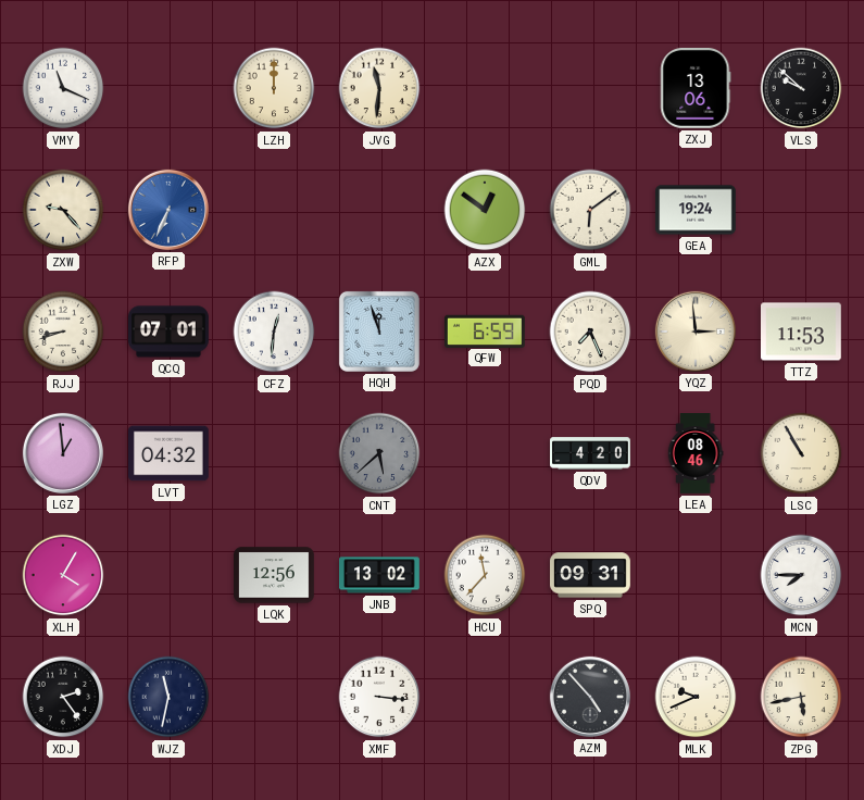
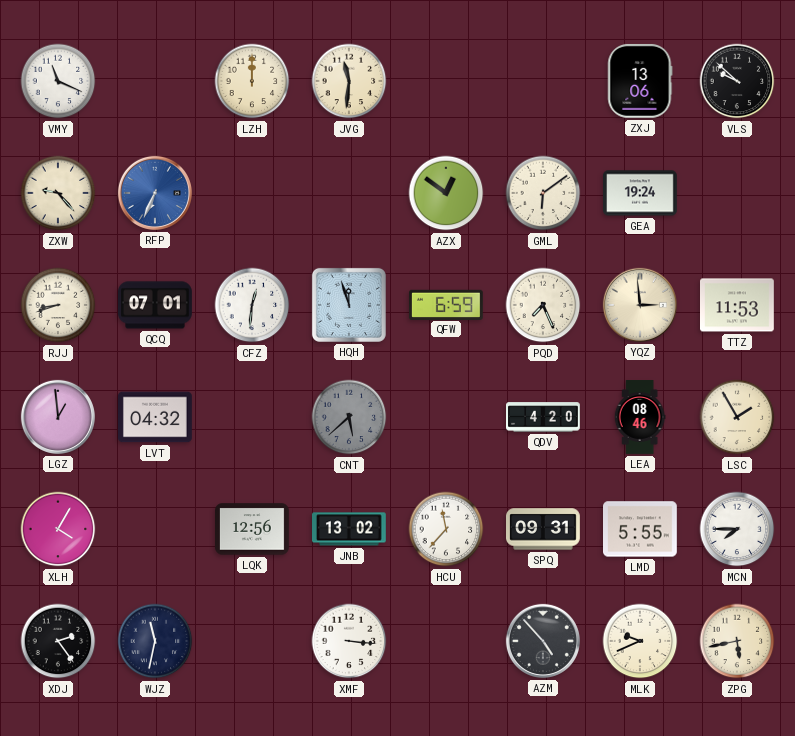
LSC: 10:55 -> 1:55 (737, 417)
LMD: none -> 5:55 (641, 529)
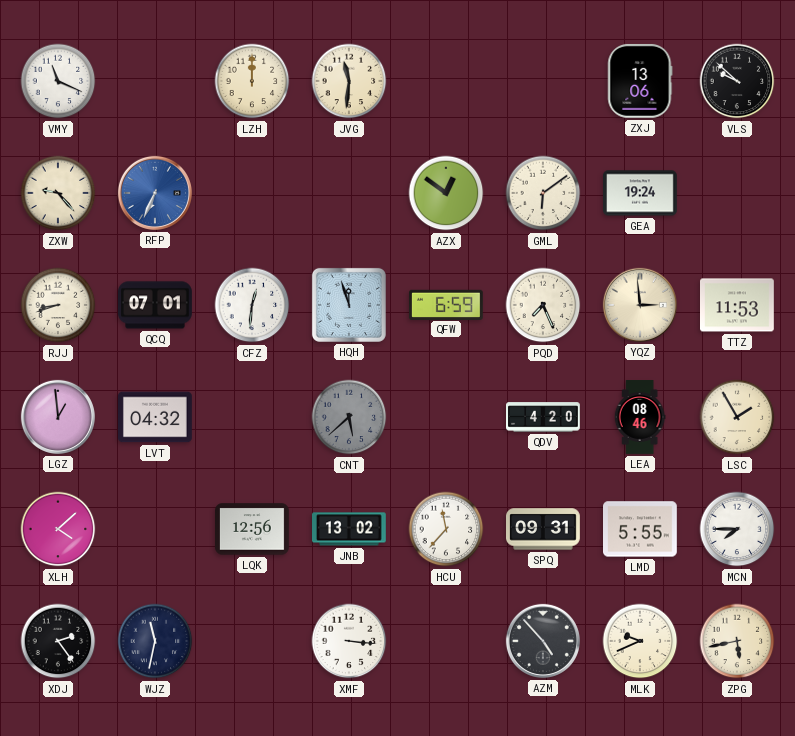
XLH: 4:05 -> 4:08 (58, 529)
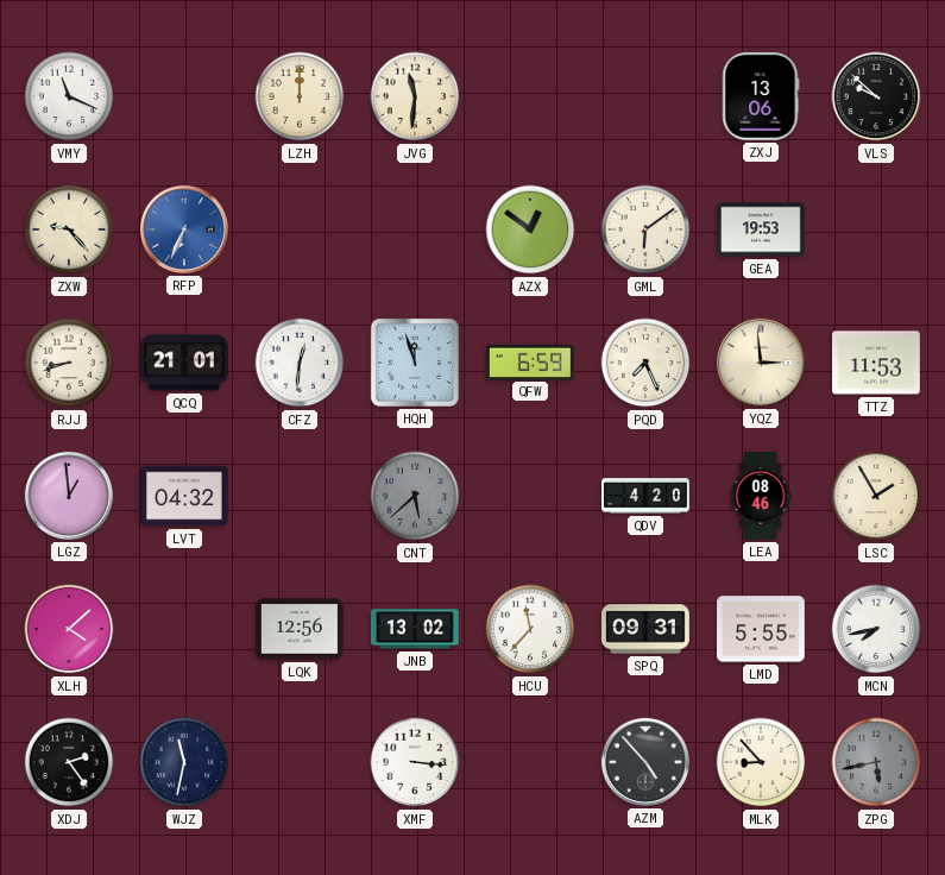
GEA: 19:24 -> 19:53 (762, 229)
QCQ: 07:01 -> 21:01 (185, 363)
MCN: 7:45 -> 7:43 (876, 629)
MLK: 9:41 -> 8:53 (761, 762)
ZPG dial: cream -> grey (876, 762)
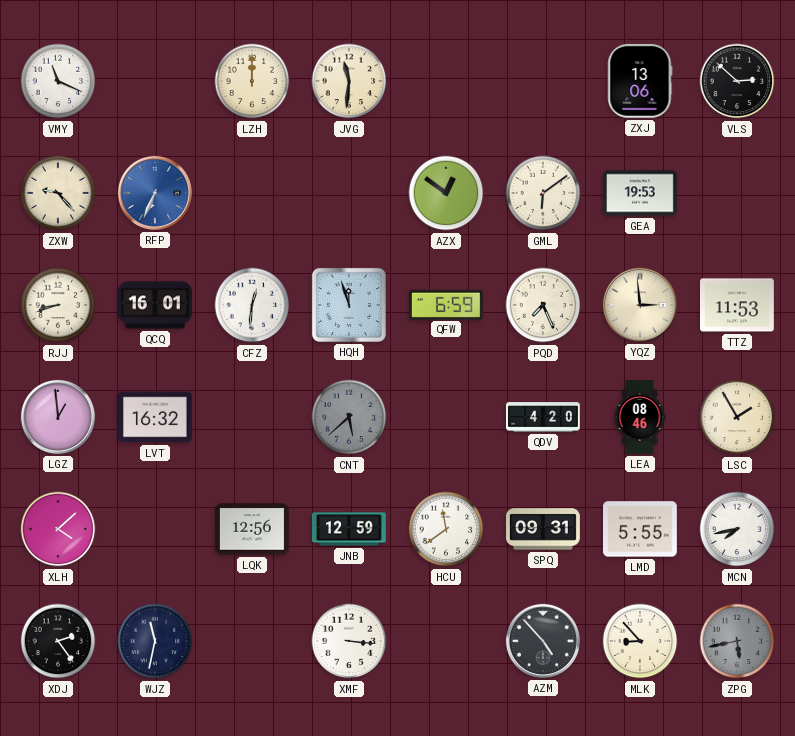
VLS: 9:52 -> 2:52 (737, 81)
QCQ: 21:01 -> 16:01 (156, 305)
LVT: 04:32 -> 16:32 (156, 417)
JNB: 13:02 -> 12:59 (350, 529)
HCU: 11:37 -> 11:39 (446, 529)
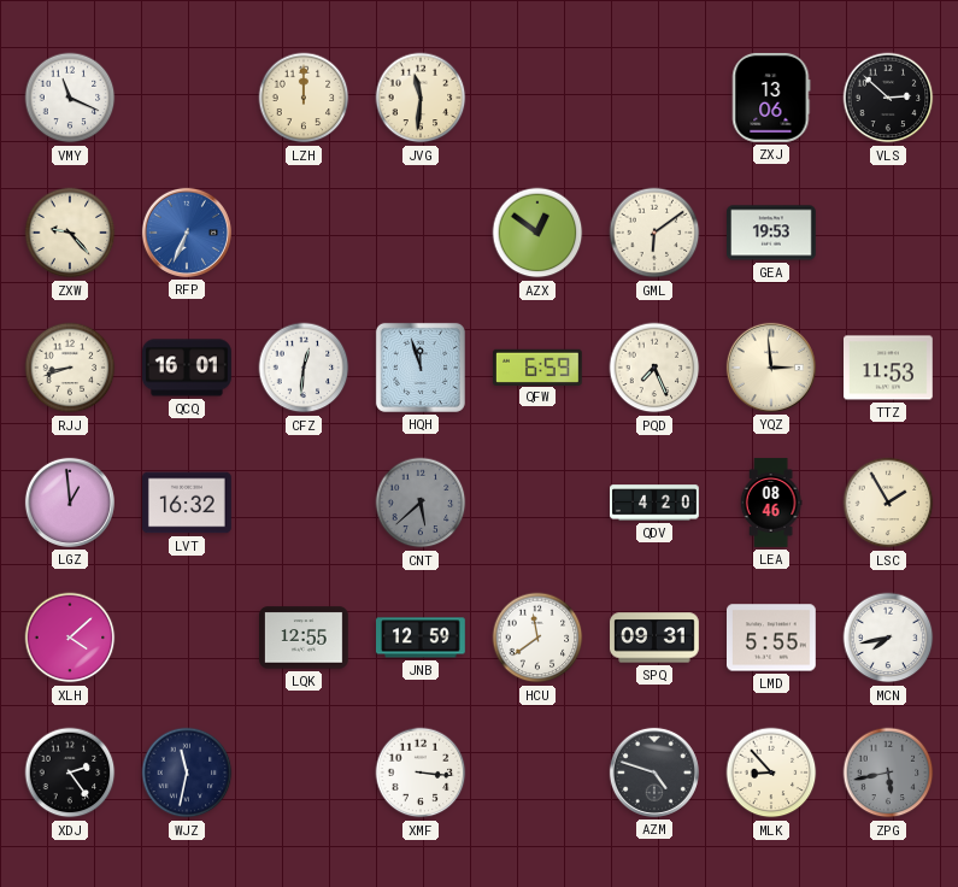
LQK: 12:56 -> 12:55 (305, 638)
AZM: 4:53 -> 4:48 (654, 773)
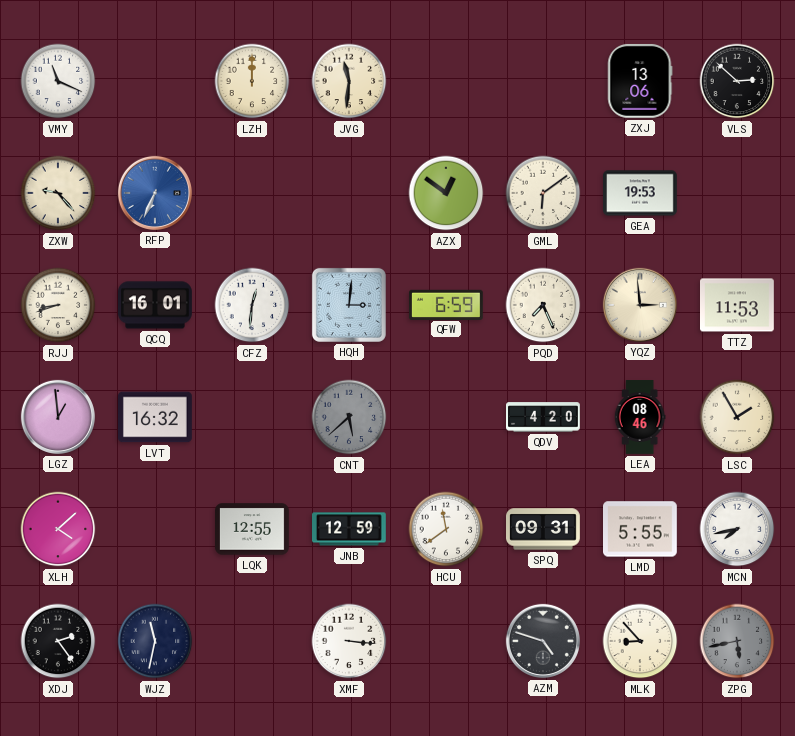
HQH: 11:57 -> 3:01 (349, 305)
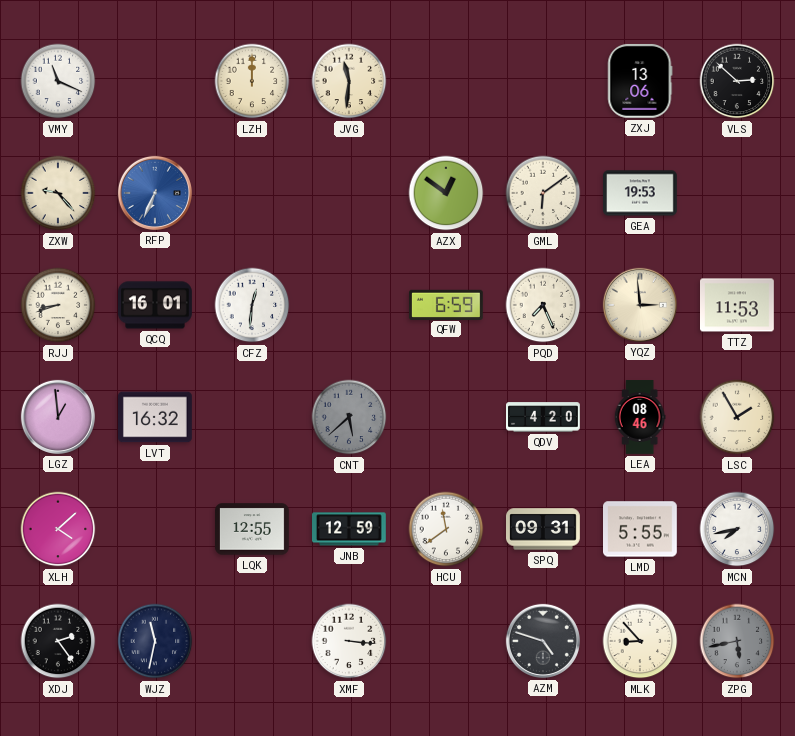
HQH: 3:01 -> none (349, 305)
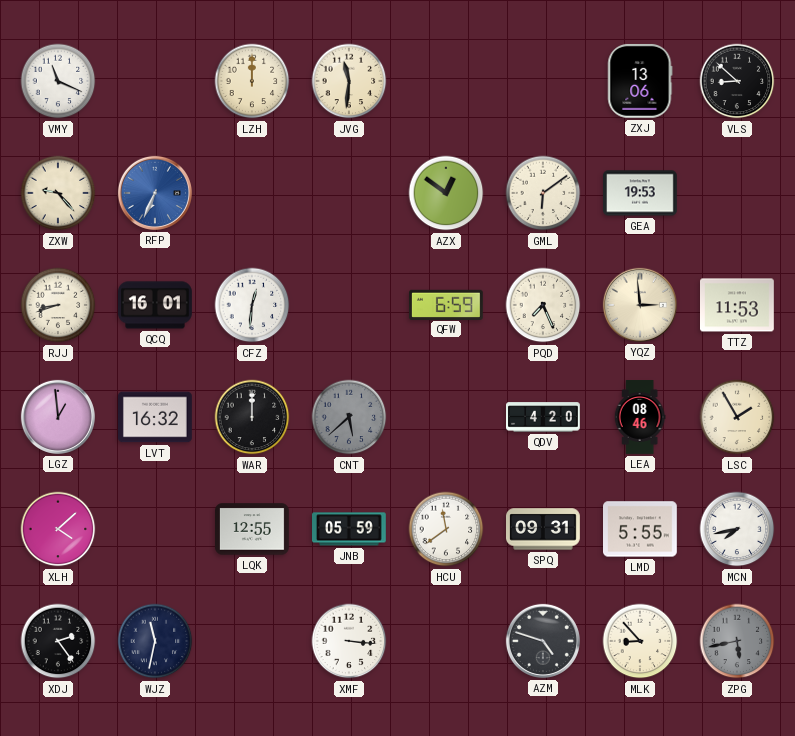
VLS: 2:52 -> 8:52 (737, 81)
WAR: none -> 12:00 (252, 417)
JNB: 12:59 -> 05:59 (350, 529)
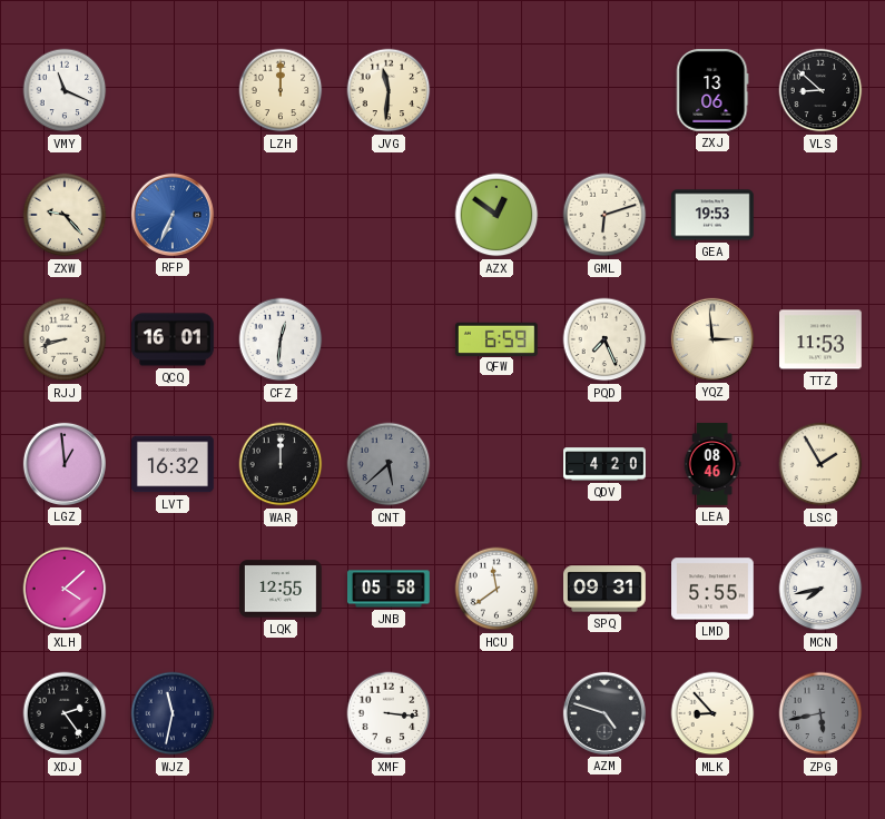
GML: 6:09 -> 6:12 (604, 215)
JNB: 05:59 -> 05:58 (390, 589)
